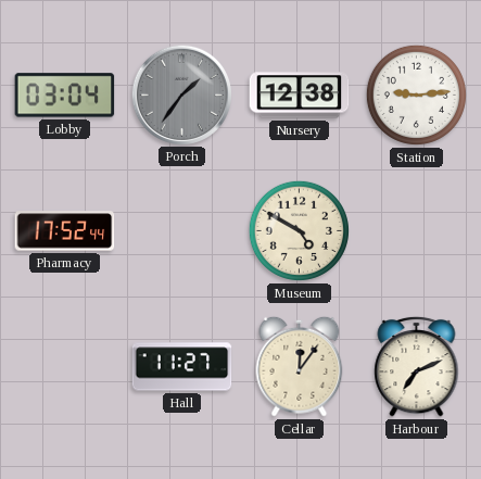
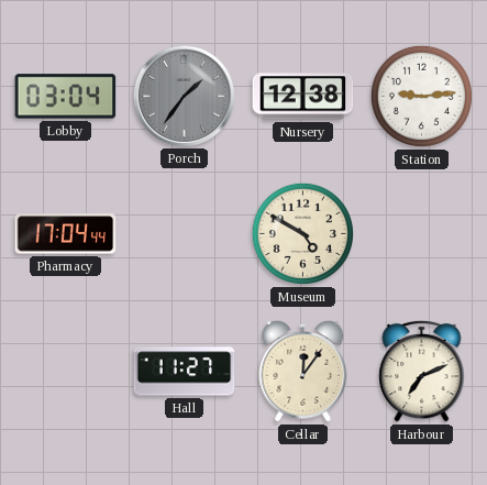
Pharmacy: 17:52 -> 17:04 (66, 234)
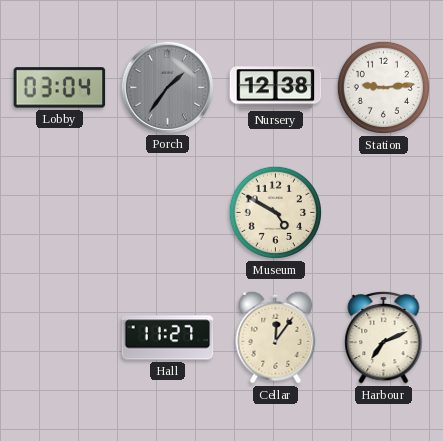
Pharmacy: 17:04 -> none (66, 234)
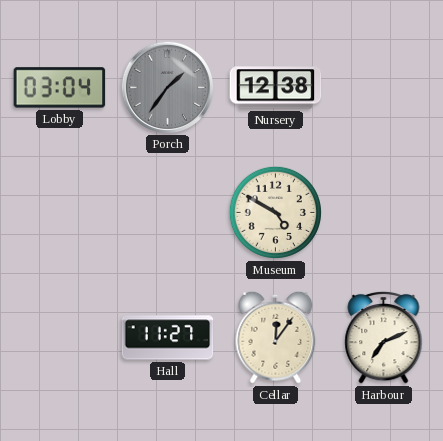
Station: 9:14 -> none (383, 87)
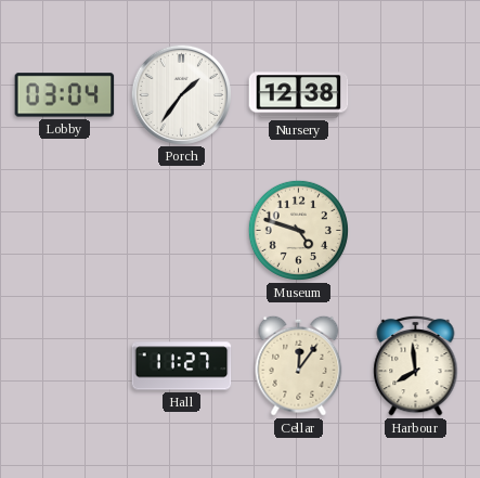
Porch dial: grey -> white (181, 94)
Museum: 4:50 -> 4:48 (298, 230)
Harbour: 7:11 -> 7:59 (416, 365)
